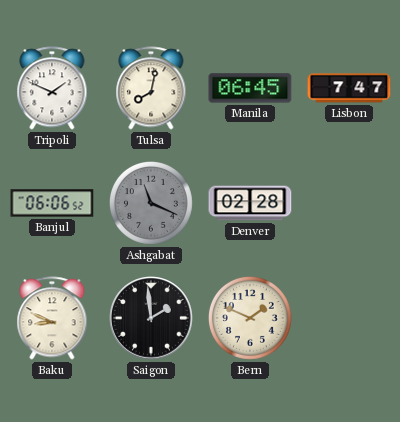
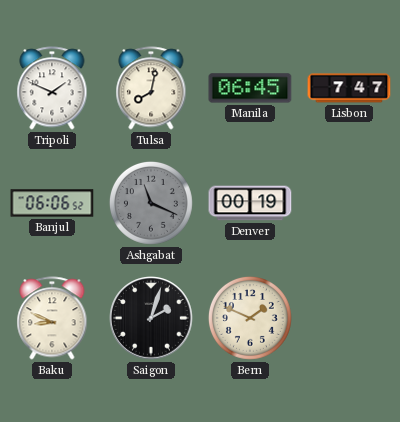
Denver: 02:28 -> 00:19 (250, 203)
Saigon: 1:59 -> 2:03 (151, 318)
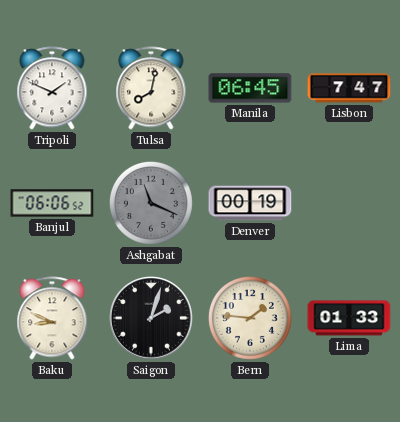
Bern: 1:49 -> 1:46 (250, 318)
Lima: none -> 01:33 (349, 318)
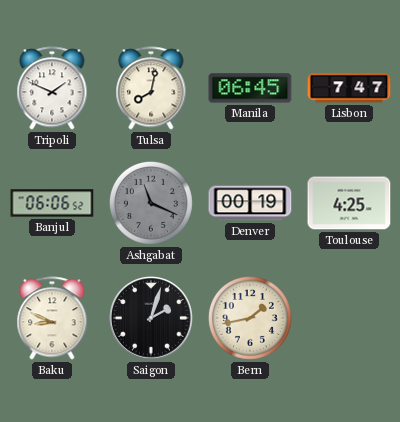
Toulouse: none -> 4:25 (349, 203)
Bern: 1:46 -> 1:43 (250, 318)
Lima: 01:33 -> none (349, 318)
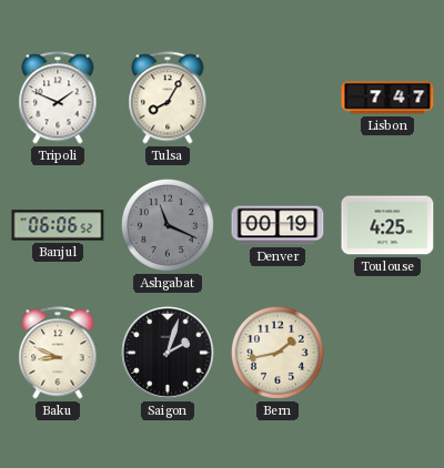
Tulsa: 8:02 -> 8:05 (168, 98)
Manila: 06:45 -> none (250, 88)
